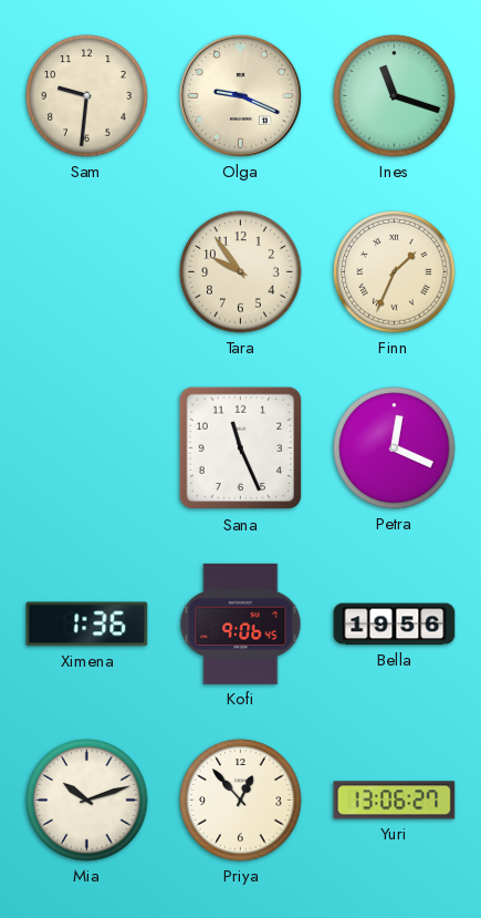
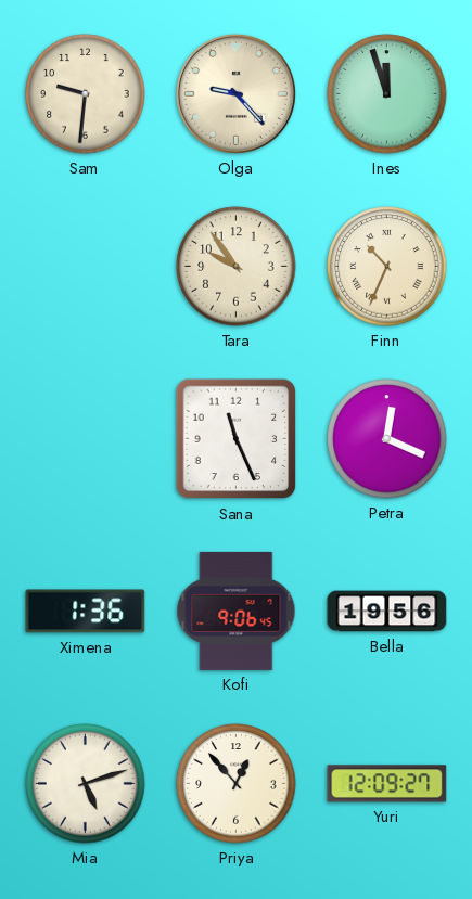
Olga: 9:19 -> 9:23 (235, 93)
Ines: 11:18 -> 11:57 (387, 94)
Finn: 1:34 -> 10:34 (387, 267)
Mia: 10:12 -> 5:12 (86, 784)
Yuri: 13:06 -> 12:09 (387, 784)
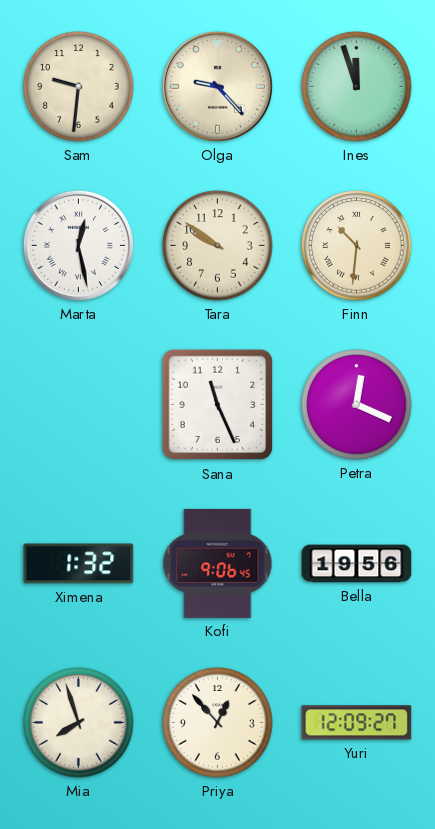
Marta: none -> 12:28 (78, 245)
Tara: 9:54 -> 9:51 (218, 246)
Finn: 10:34 -> 10:31 (357, 246)
Ximena: 1:36 -> 1:32 (79, 564)
Mia: 5:12 -> 7:57 (79, 723)
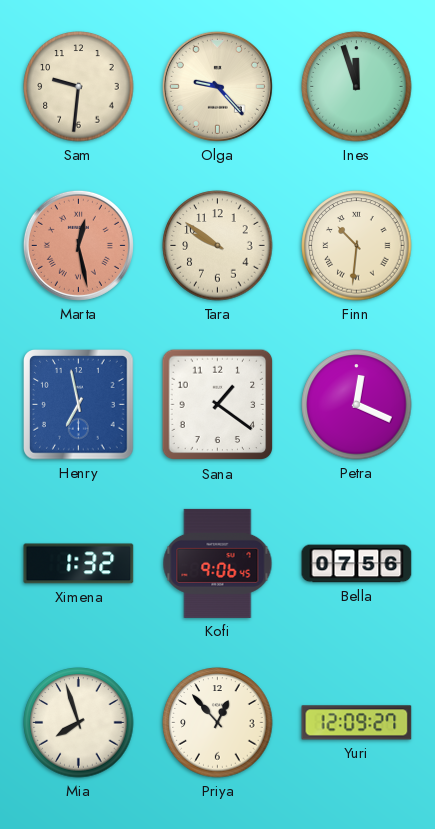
Marta dial: white -> salmon (78, 245)
Henry: none -> 6:58 (79, 405)
Sana: 11:26 -> 1:21 (218, 405)
Bella: 19:56 -> 07:56 (357, 564)
